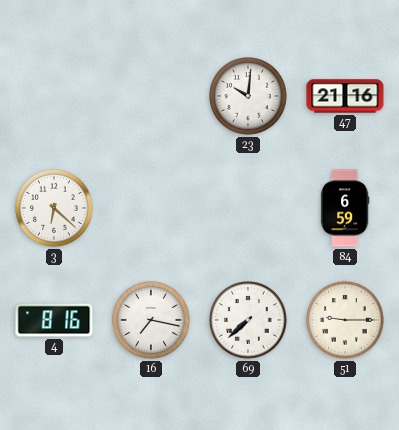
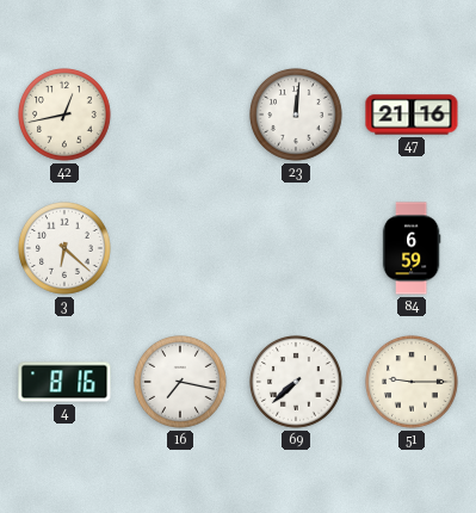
42: none -> 12:43 (66, 116)
23: 10:01 -> 12:01 (297, 116)
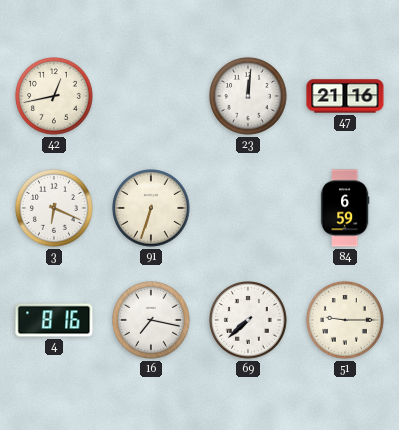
3: 6:22 -> 6:19 (55, 209)
91: none -> 6:33 (152, 209)
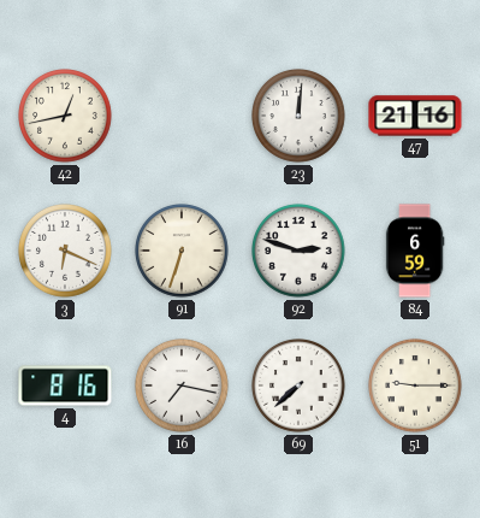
92: none -> 2:48 (300, 252)
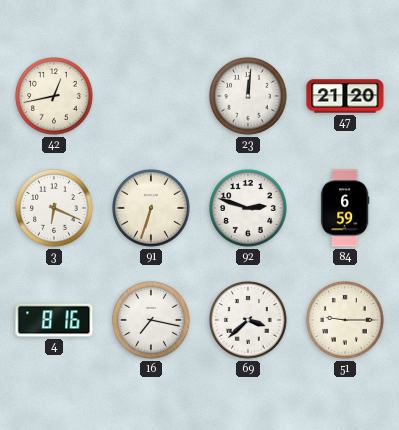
47: 21:16 -> 21:20 (345, 96)
69: 7:38 -> 3:38 (249, 321)
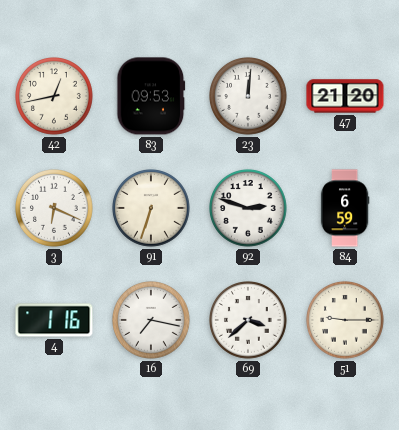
83: none -> 09:53 (151, 96)
4: 8:16 -> 1:16 (54, 320)
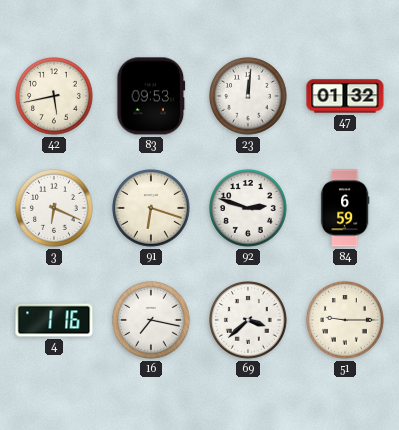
42: 12:43 -> 5:43 (55, 97)
47: 21:20 -> 01:32 (345, 96)
91: 6:33 -> 6:18 (152, 209)
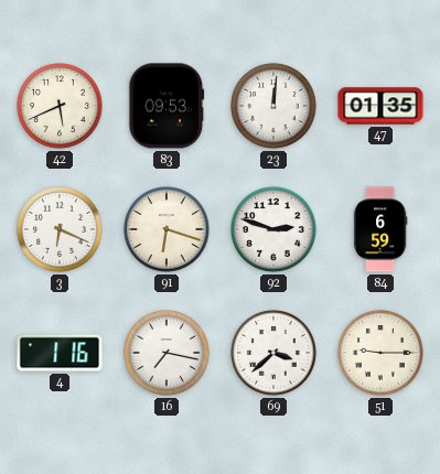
42: 5:43 -> 5:41 (61, 107)
47: 01:32 -> 01:35 (380, 106)
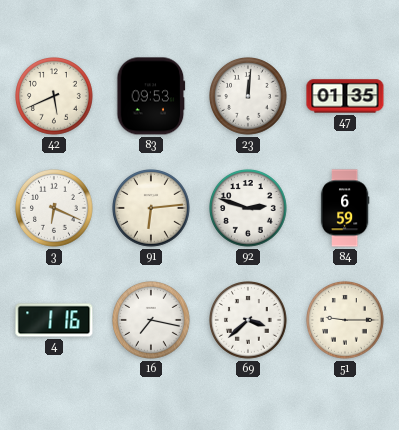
91: 6:18 -> 6:14 (152, 209)
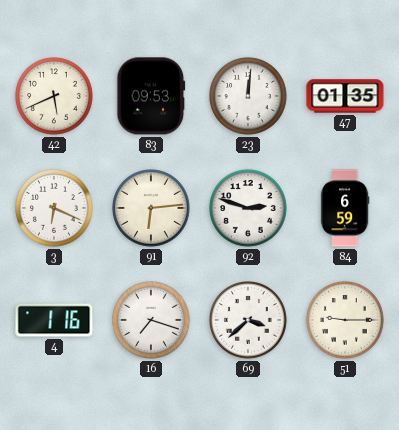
16: 7:17 -> 7:18 (152, 321)
